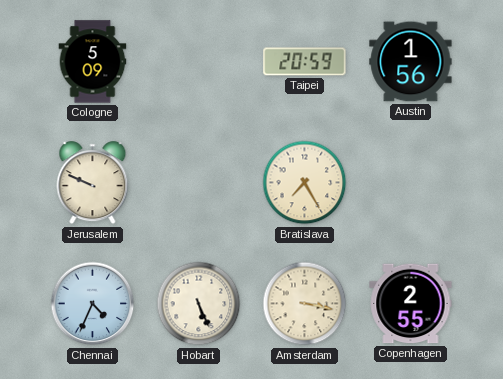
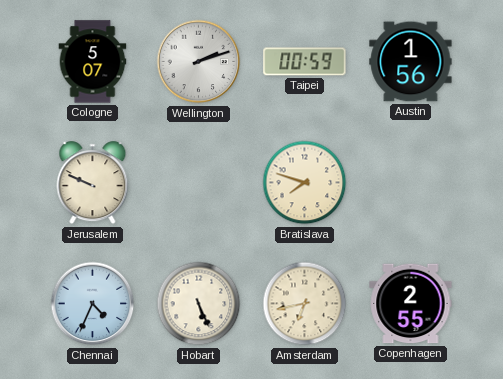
Cologne: 5:09 -> 5:07 (93, 62)
Wellington: none -> 2:12 (199, 62)
Taipei: 20:59 -> 00:59 (305, 62)
Bratislava: 7:25 -> 7:48 (305, 183)
Amsterdam: 3:17 -> 6:43 (305, 304)
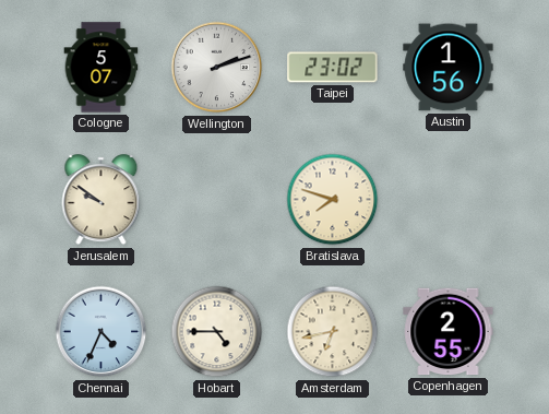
Taipei: 00:59 -> 23:02 (333, 68)
Jerusalem: 9:49 -> 9:51 (102, 200)
Hobart: 5:26 -> 4:45 (217, 332)
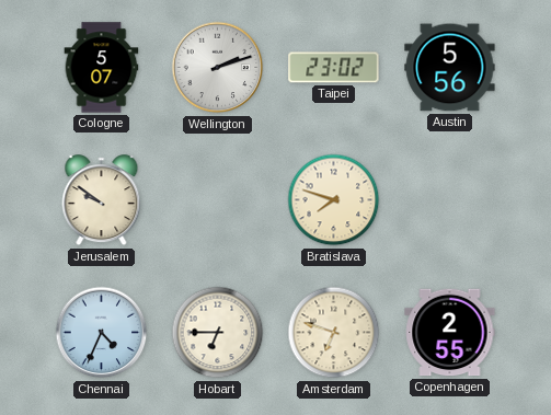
Austin: 1:56 -> 5:56 (450, 68)
Hobart: 4:45 -> 6:45 (218, 333)
Amsterdam: 6:43 -> 6:48 (334, 333)
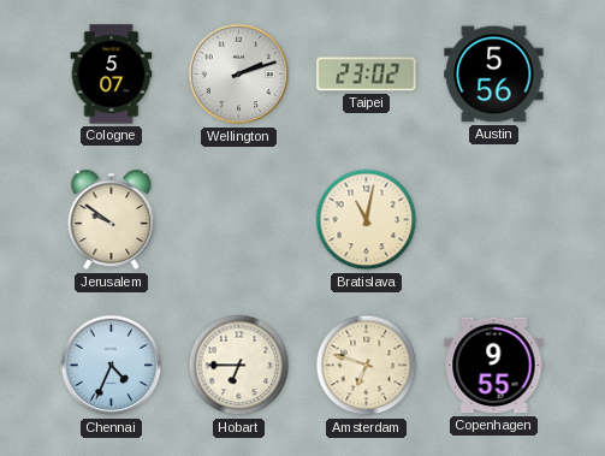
Bratislava: 7:48 -> 11:02 (367, 220)
Copenhagen: 2:55 -> 9:55 (494, 366)
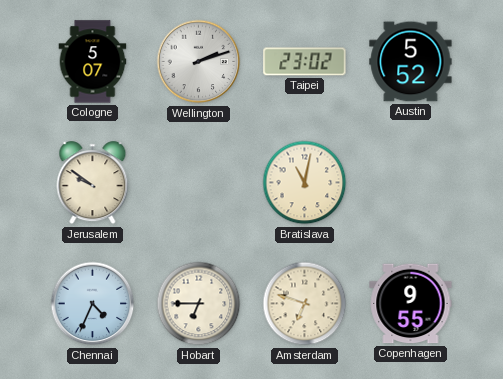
Austin: 5:56 -> 5:52 (411, 62)
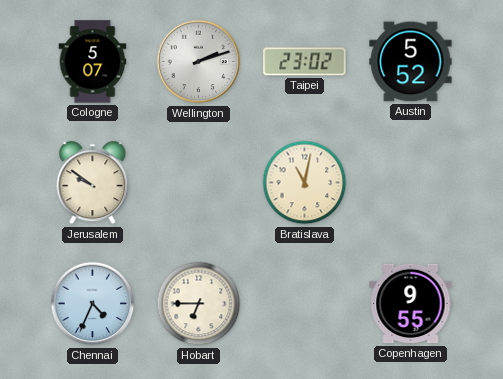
Amsterdam: 6:48 -> none (305, 304)
